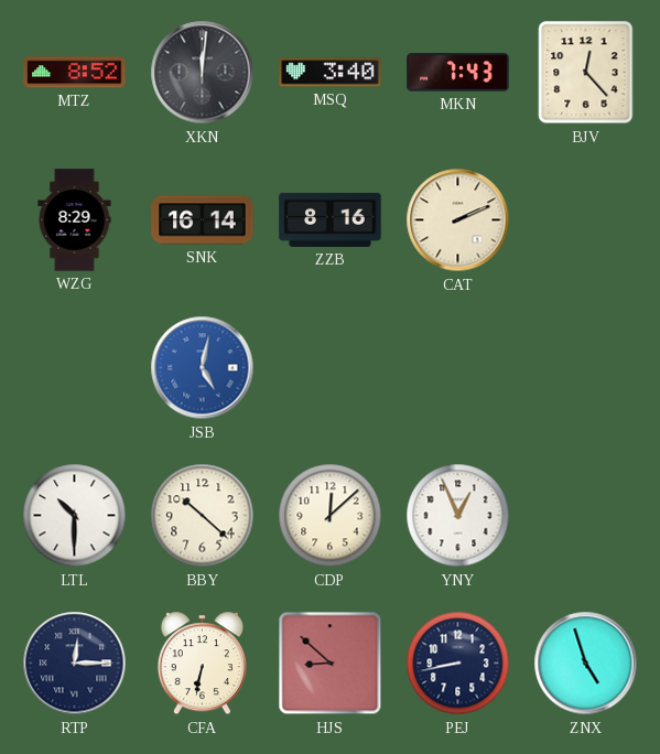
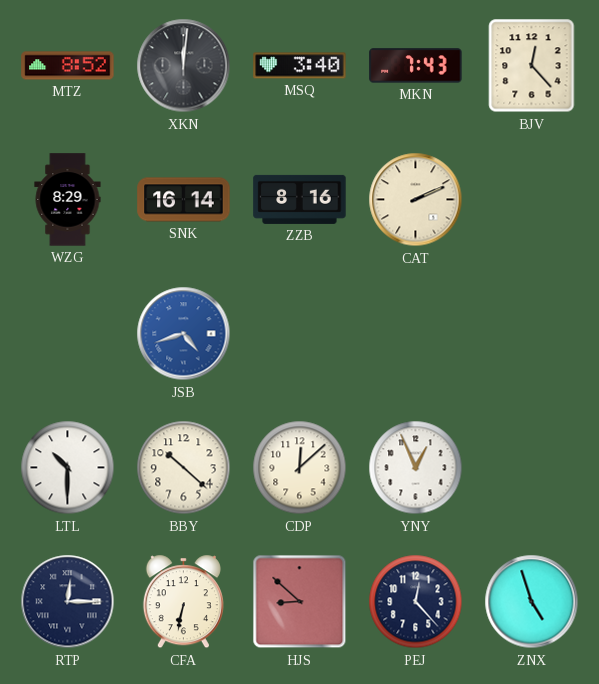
JSB: 5:02 -> 4:42 (184, 334)
PEJ: 8:43 -> 12:23 (416, 602)
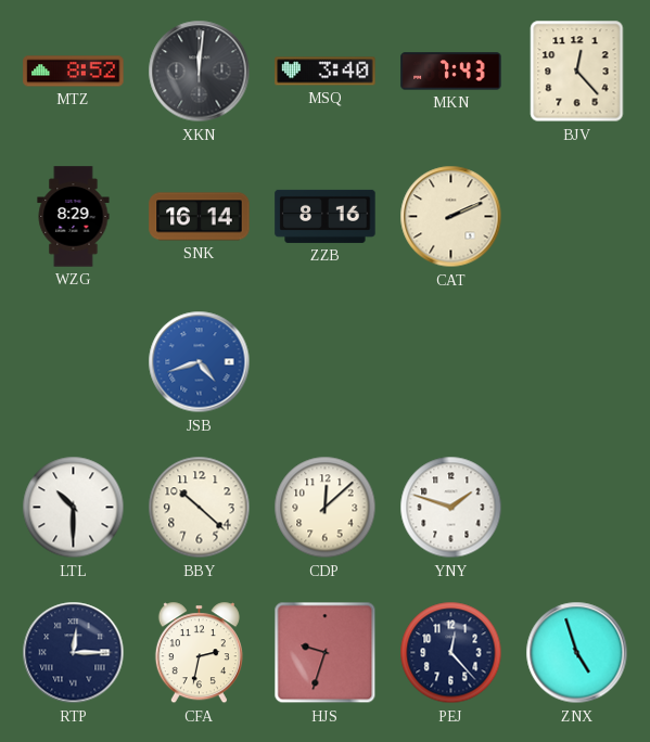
YNY: 12:56 -> 1:48 (451, 508)
CFA: 6:32 -> 2:32 (199, 653)
HJS: 8:52 -> 9:33 (326, 653)
